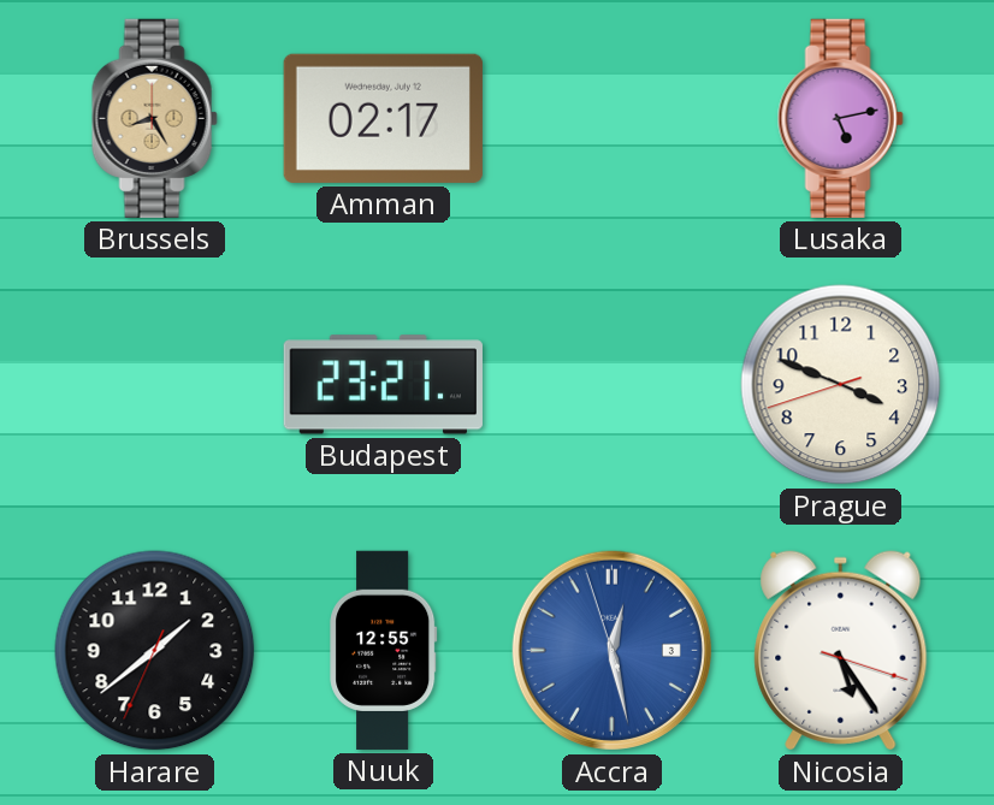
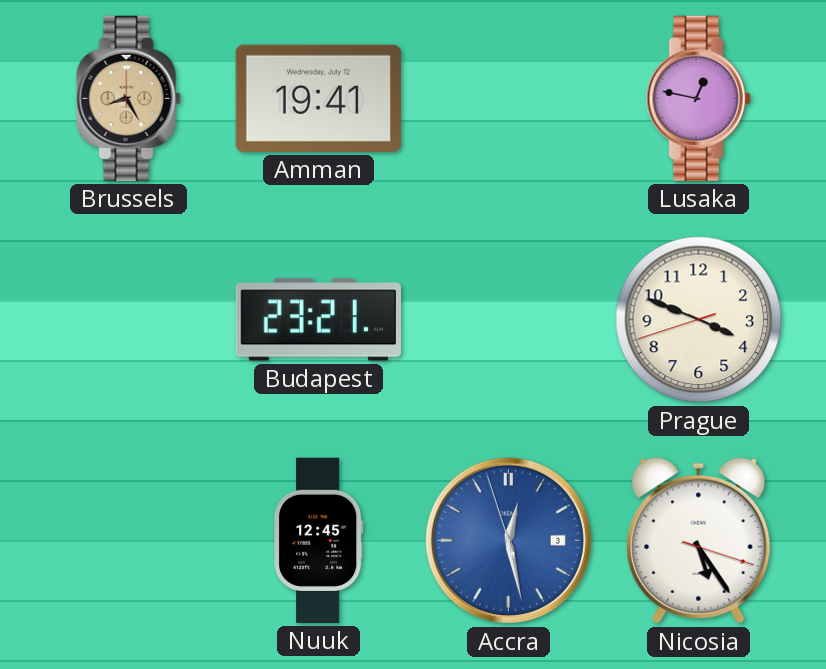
Amman: 02:17 -> 19:41 (318, 98)
Lusaka: 5:13 -> 12:47 (698, 98)
Harare: 1:38 -> none (155, 651)
Nuuk: 12:55 -> 12:45 (319, 540)
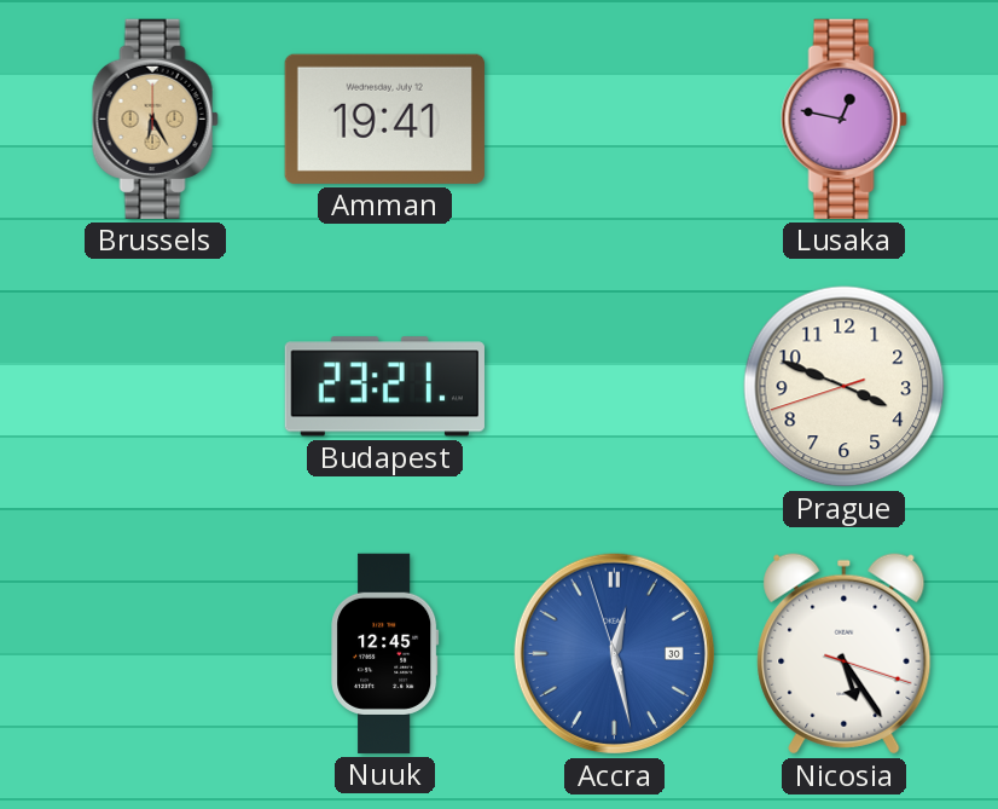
Brussels: 8:25 -> 6:25 (155, 119)
Accra date: 3 -> 30 (614, 653)
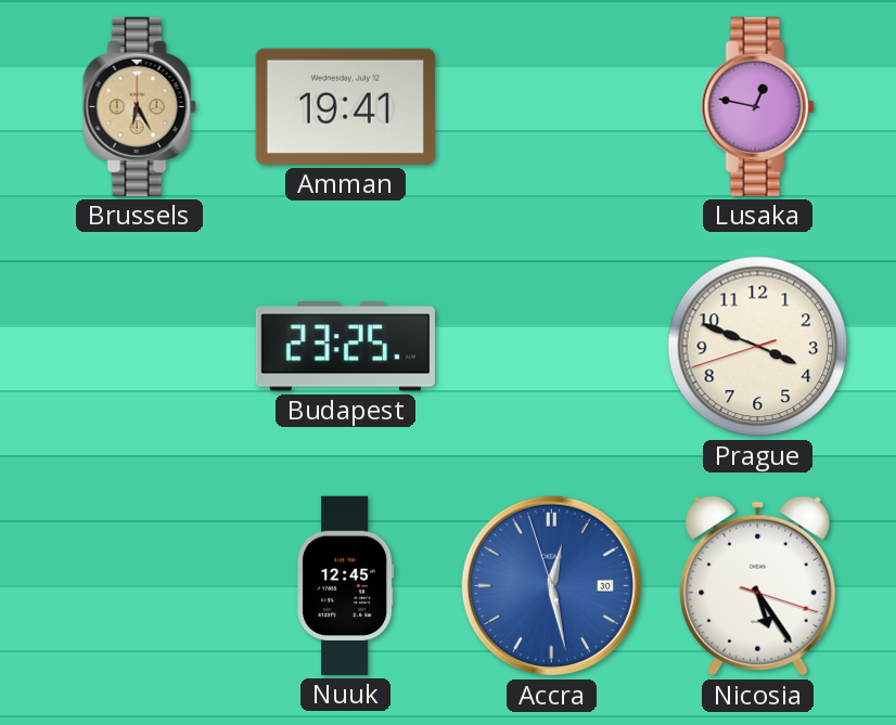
Budapest: 23:21 -> 23:25 (345, 347)
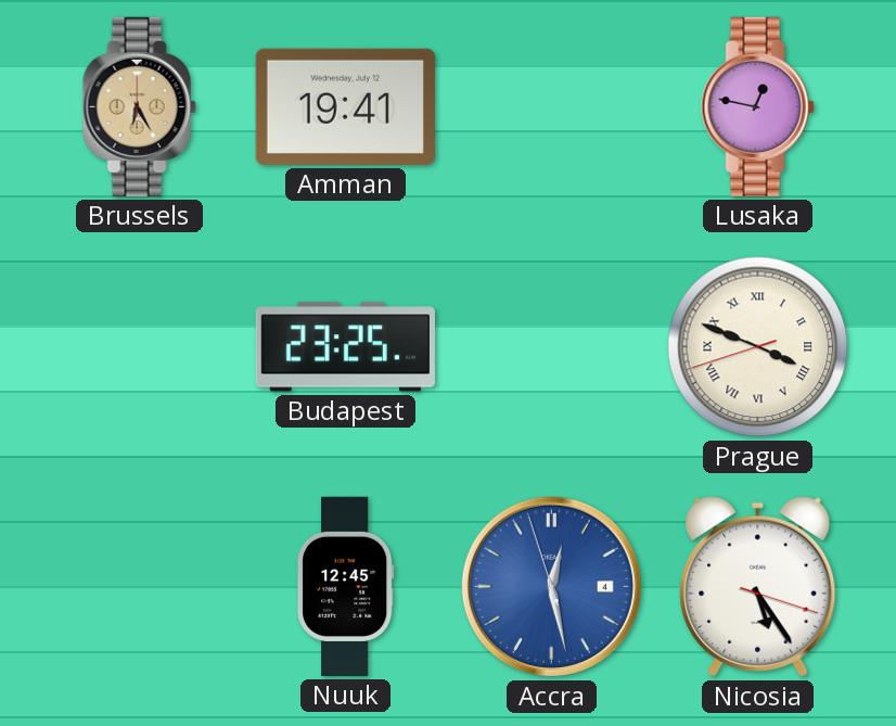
Prague numerals: Arabic -> Roman (758, 347)
Accra date: 30 -> 4 (551, 586)
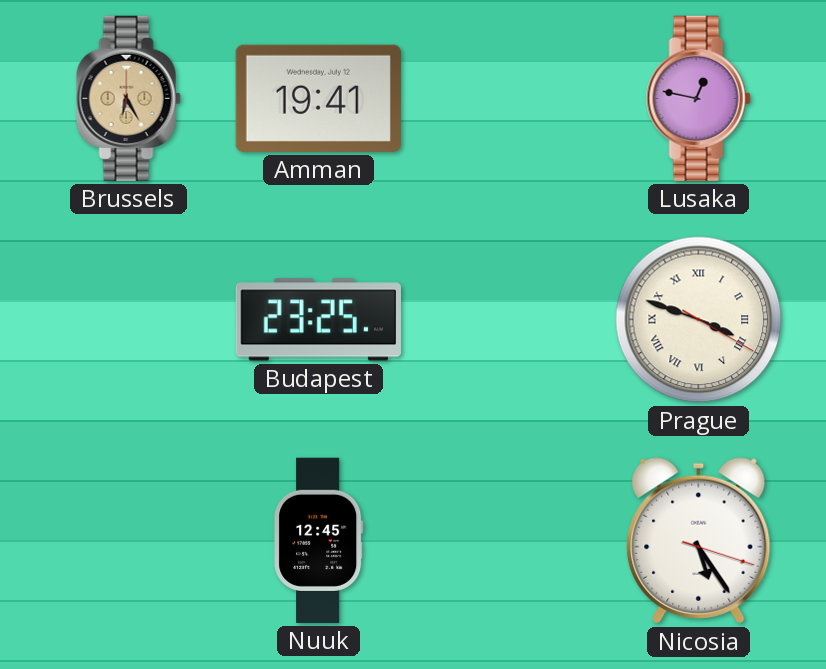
Prague: 3:48:42 -> 3:48:20 (699, 320)
Accra: 12:27 -> none (551, 586)
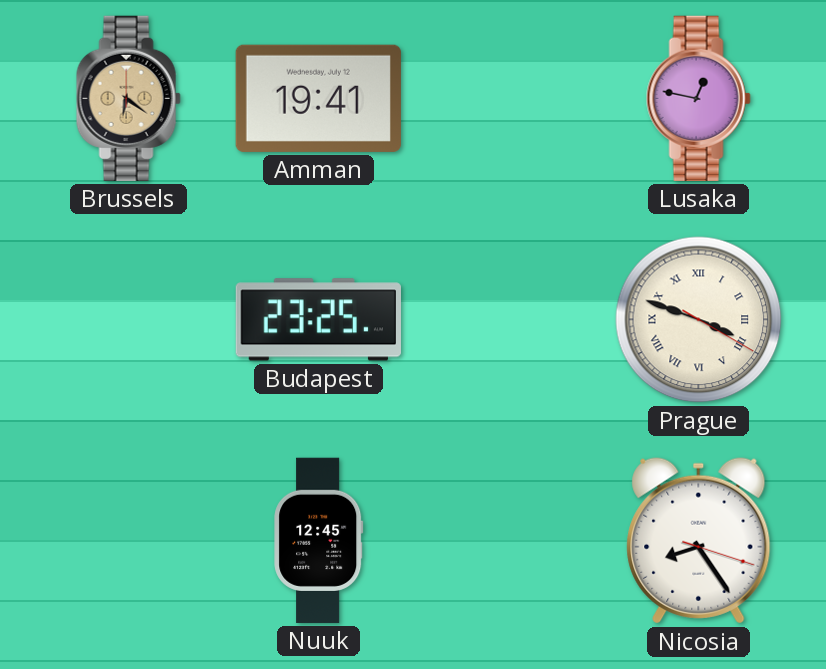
Brussels: 6:25 -> 6:21 (128, 98)
Nicosia: 5:24 -> 8:24 (699, 541)
